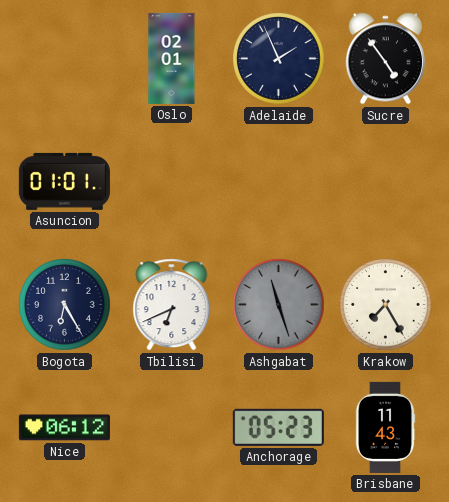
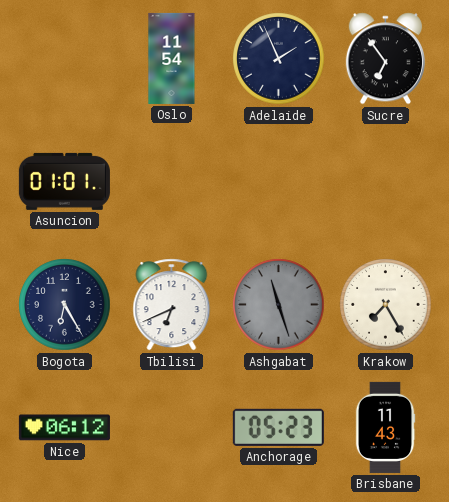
Oslo: 02:01 -> 11:54 (172, 58)
Sucre: 4:54 -> 6:54 (385, 59)
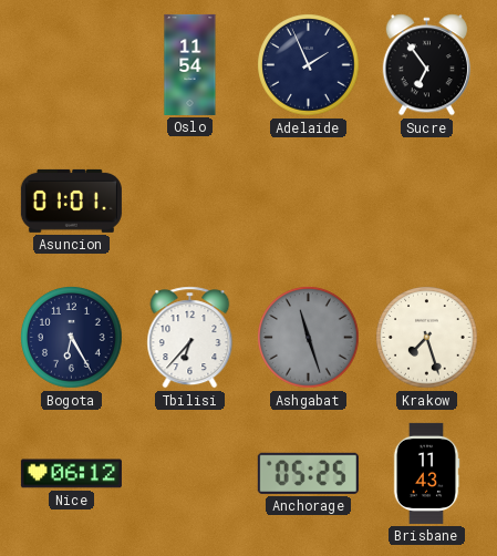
Tbilisi: 6:41 -> 6:37 (190, 338)
Krakow: 7:25 -> 7:27 (427, 338)
Anchorage: 05:23 -> 05:25 (308, 473)
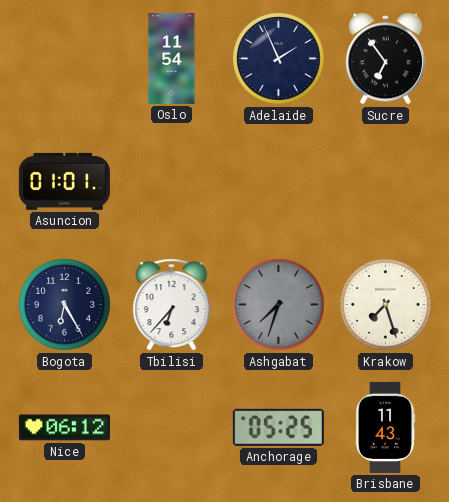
Ashgabat: 11:27 -> 7:33 (279, 305)
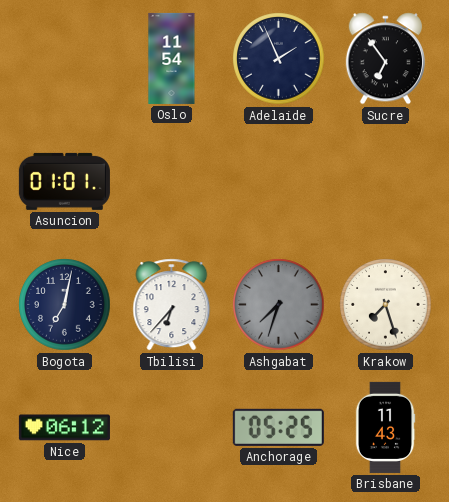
Bogota: 6:25 -> 7:02 (65, 305)
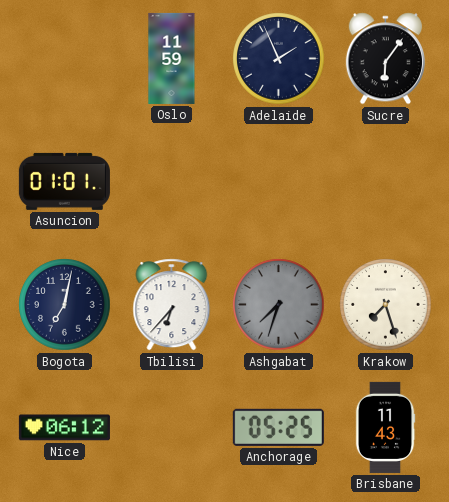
Oslo: 11:54 -> 11:59 (172, 58)
Sucre: 6:54 -> 6:06 (385, 59)
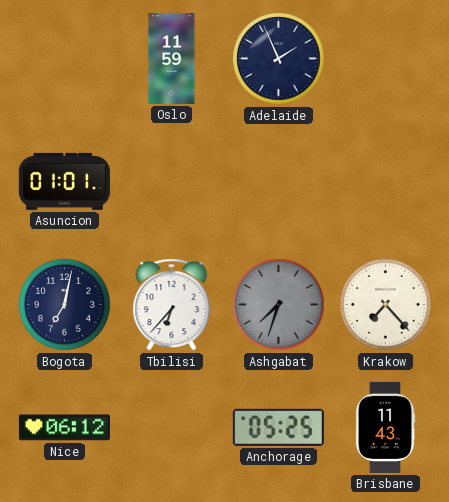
Sucre: 6:06 -> none (385, 59)
Krakow: 7:27 -> 7:23 (386, 305)
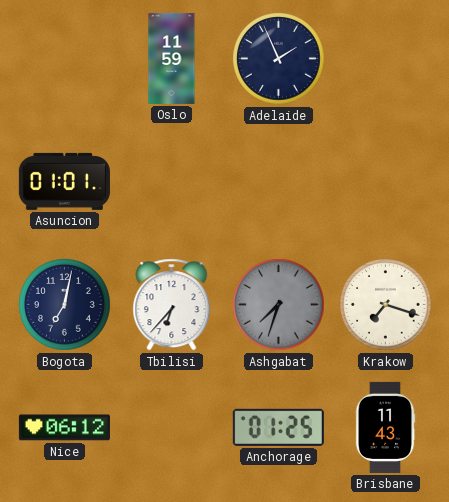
Krakow: 7:23 -> 7:18 (386, 305)
Anchorage: 05:25 -> 01:25 (278, 427)
